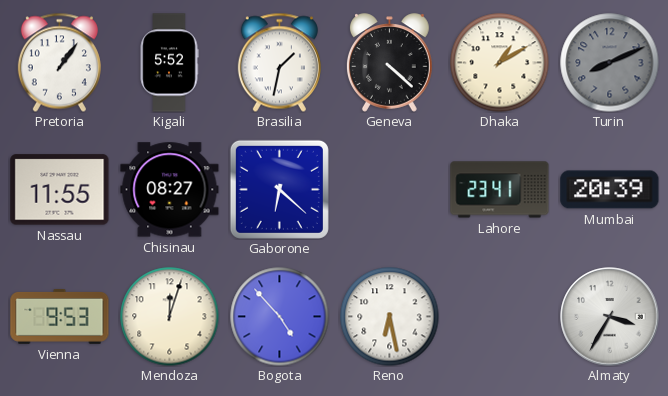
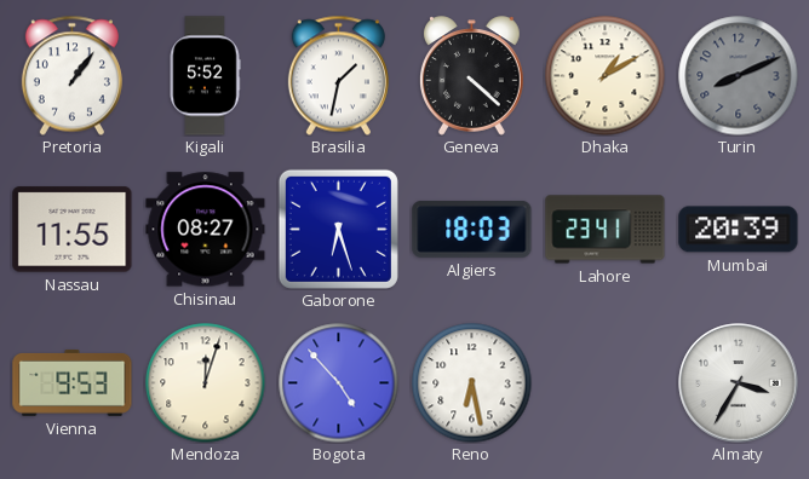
Gaborone: 6:22 -> 6:27 (338, 229)
Algiers: none -> 18:03 (472, 229)
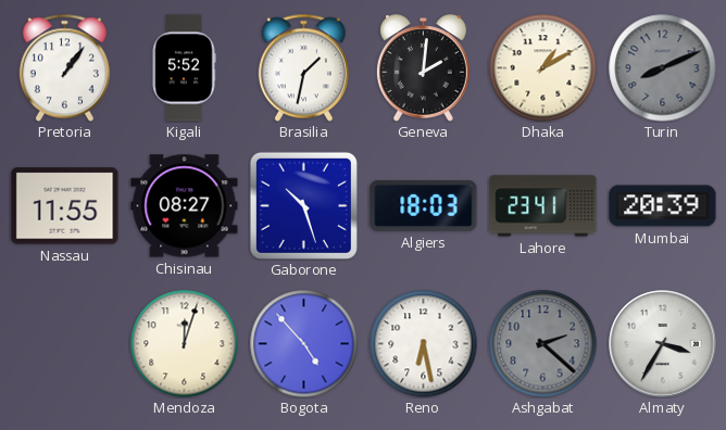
Geneva: 4:22 -> 2:01 (424, 68)
Gaborone: 6:27 -> 10:27 (303, 205)
Vienna: 9:53 -> none (73, 382)
Ashgabat: none -> 2:22 (543, 344)
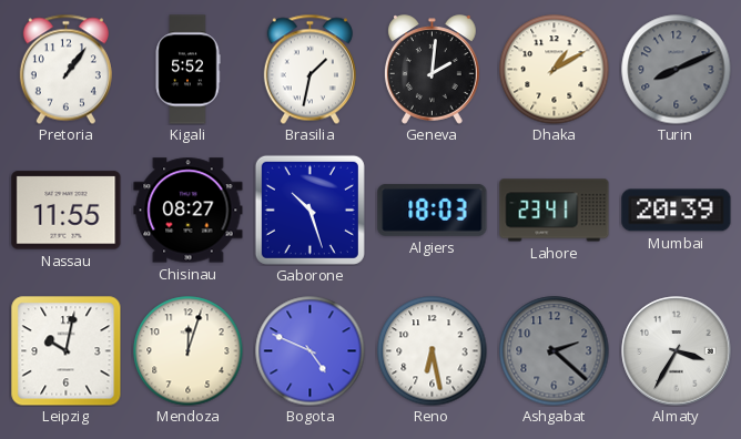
Leipzig: none -> 10:02 (65, 350)
Bogota: 4:53 -> 4:49 (311, 351)
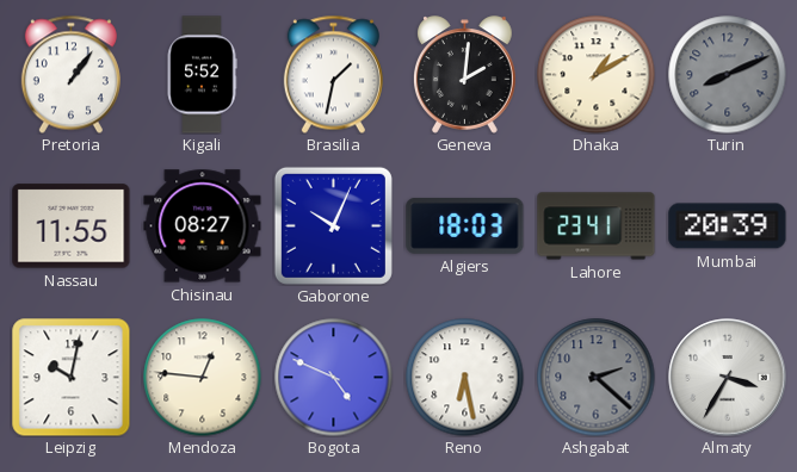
Gaborone: 10:27 -> 10:04 (333, 225)
Mendoza: 12:03 -> 12:46 (203, 378)
